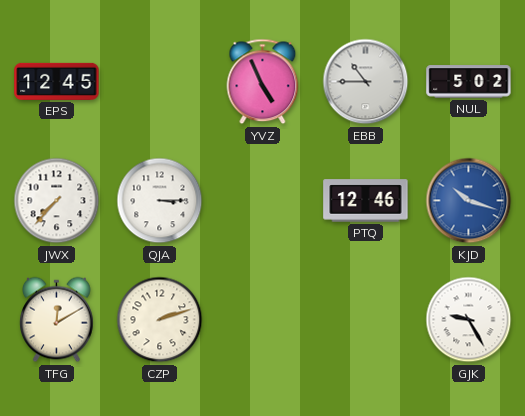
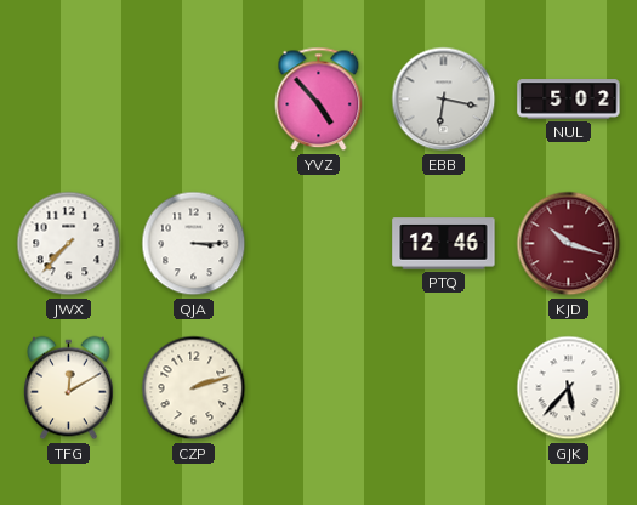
EPS: 12:45 -> none (57, 81)
YVZ: 4:56 -> 4:53 (319, 100)
EBB: 10:45 -> 6:17 (444, 100)
KJD dial: blue -> burgundy (569, 244)
GJK: 9:25 -> 5:37 (569, 388)
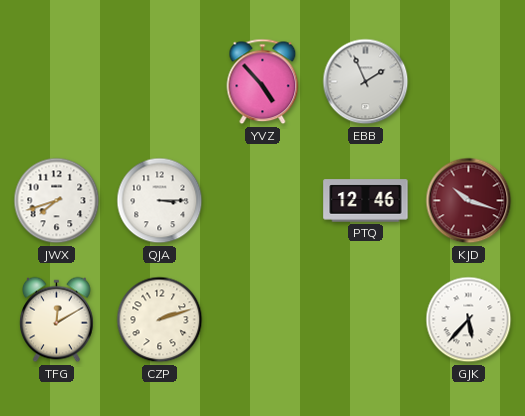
EBB: 6:17 -> 1:56 (366, 82)
NUL: 5:02 -> none (569, 100)
JWX: 7:37 -> 7:42 (57, 201)
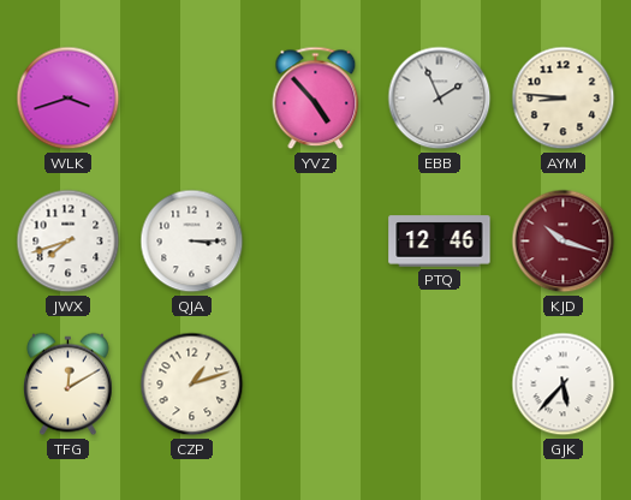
WLK: none -> 3:42 (69, 99)
AYM: none -> 8:46 (564, 99)
CZP: 2:12 -> 1:12 (192, 385)
